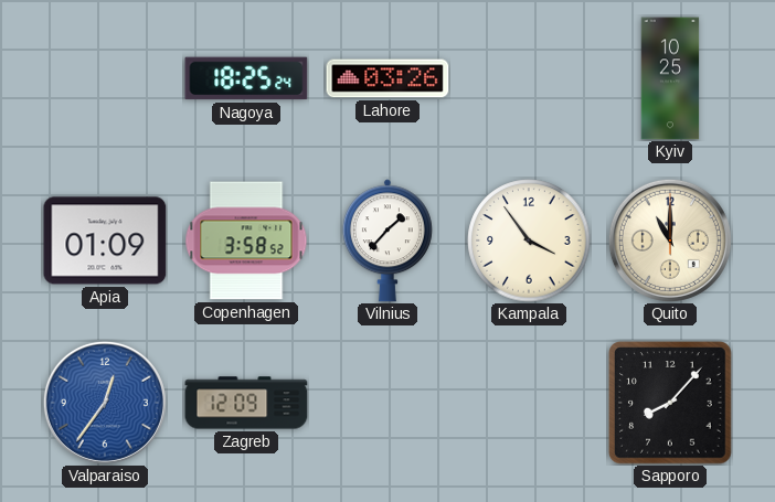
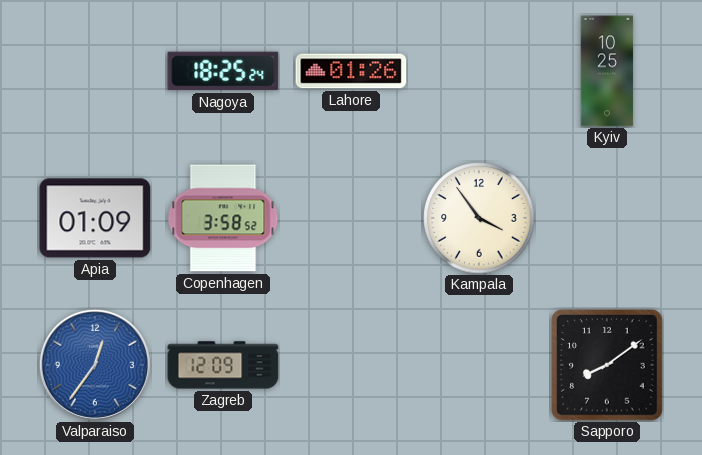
Lahore: 03:26 -> 01:26 (351, 71)
Vilnius: 1:37 -> none (387, 241)
Quito: 11:00 -> none (670, 241)
Sapporo: 8:07 -> 8:09 (607, 365)
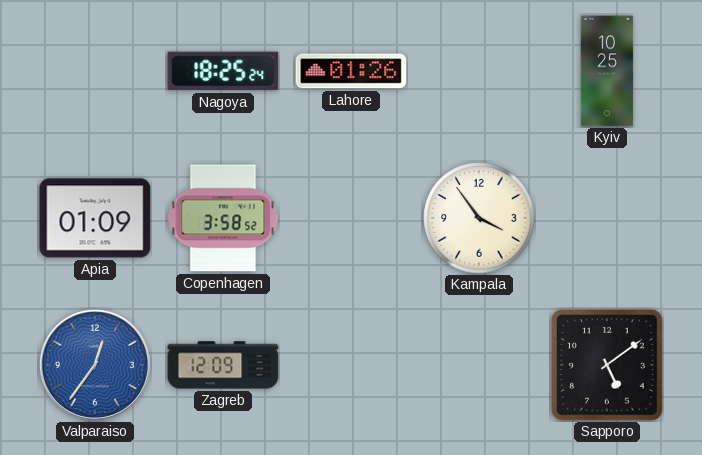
Sapporo: 8:09 -> 5:09 (607, 365)
